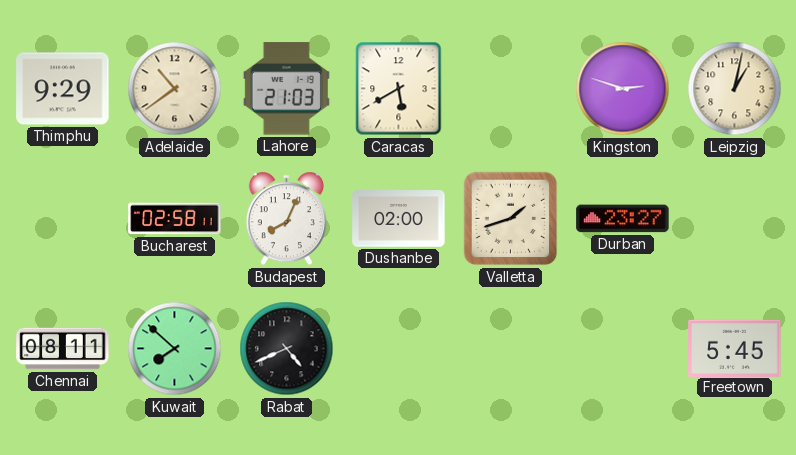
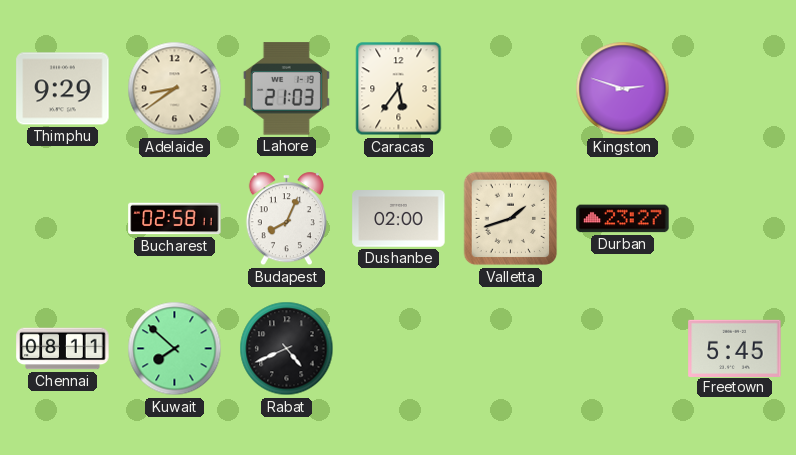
Adelaide: 10:39 -> 8:39 (175, 89)
Caracas: 5:40 -> 5:36 (399, 89)
Leipzig: 1:02 -> none (735, 89)
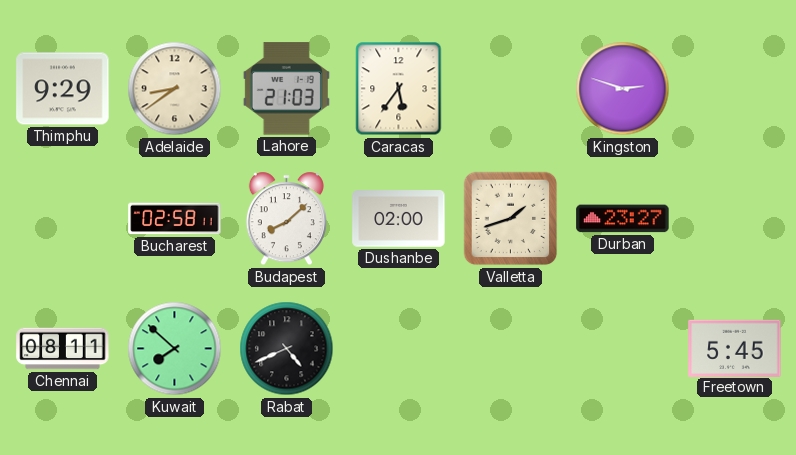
Budapest: 8:04 -> 8:08 (286, 219)
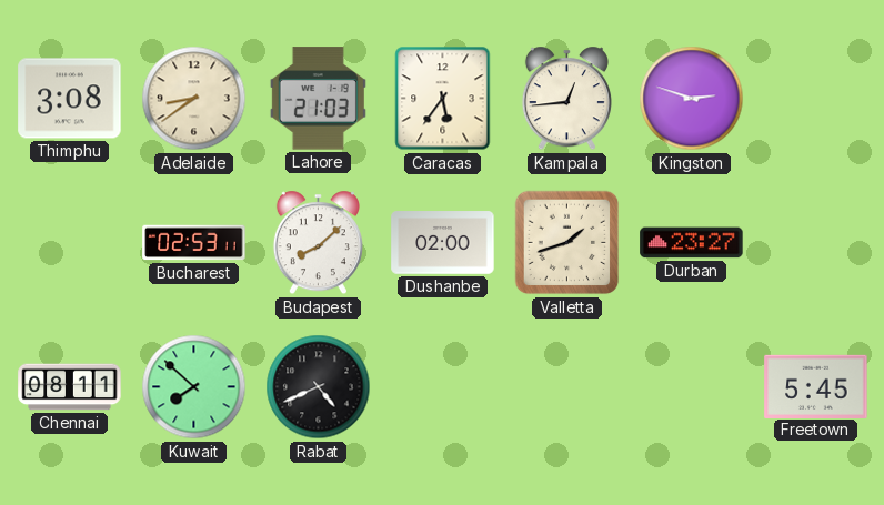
Thimphu: 9:29 -> 3:08 (70, 99)
Kampala: none -> 12:44 (566, 99)
Bucharest: 02:58 -> 02:53 (194, 243)
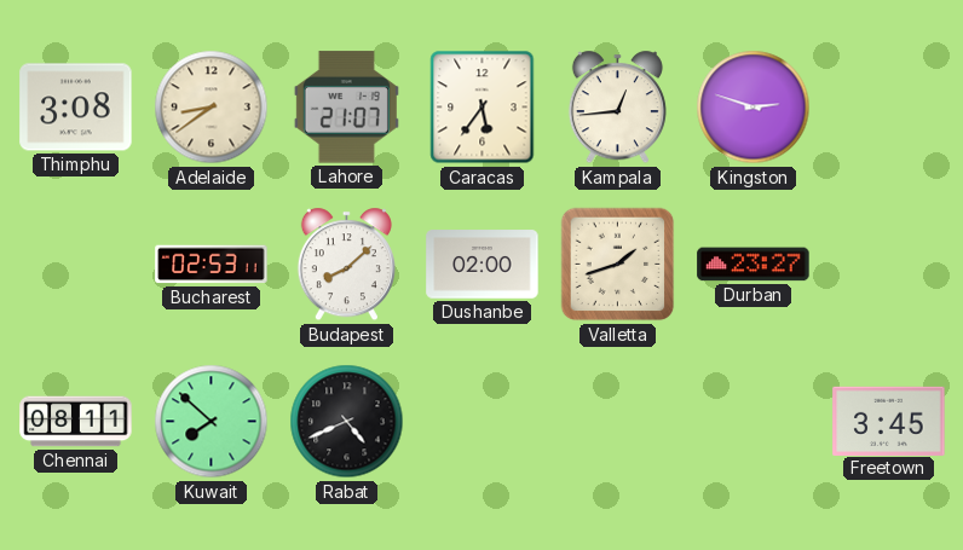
Lahore: 21:03 -> 21:07 (346, 108)
Freetown: 5:45 -> 3:45 (889, 421)
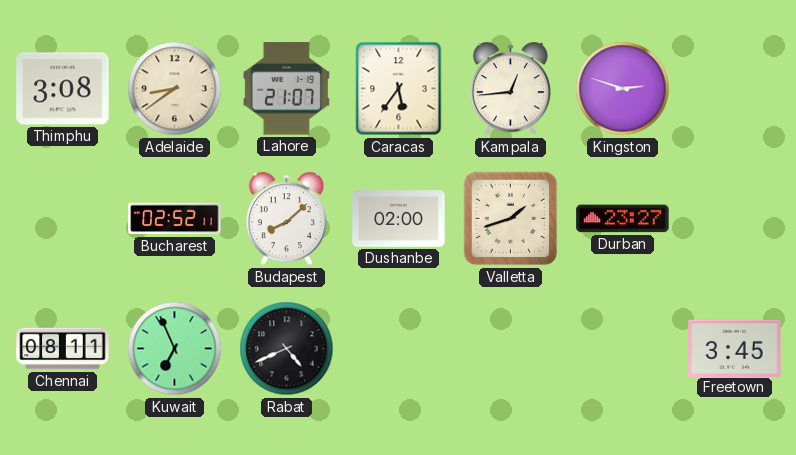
Bucharest: 02:53 -> 02:52 (175, 219)
Kuwait: 7:52 -> 6:56 (175, 349)
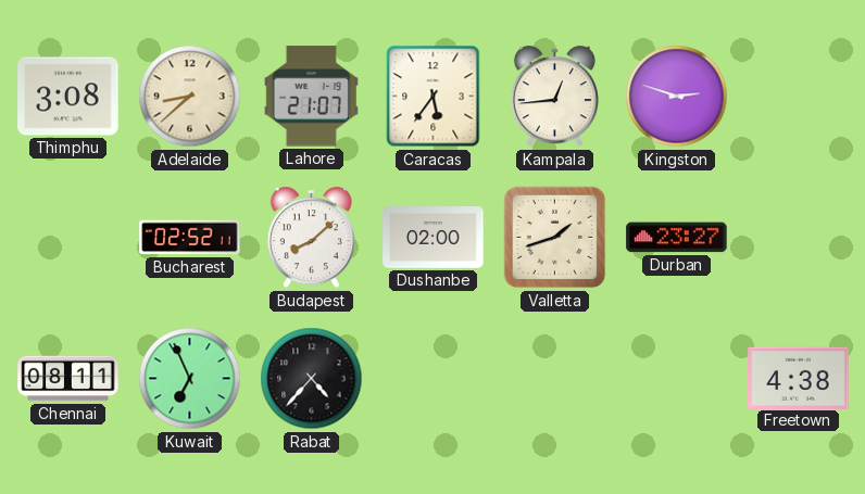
Adelaide: 8:39 -> 8:38 (190, 97)
Rabat: 4:41 -> 4:37 (312, 379)
Freetown: 3:45 -> 4:38 (799, 378)
